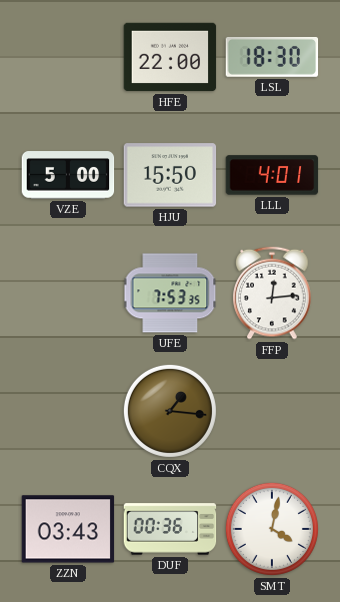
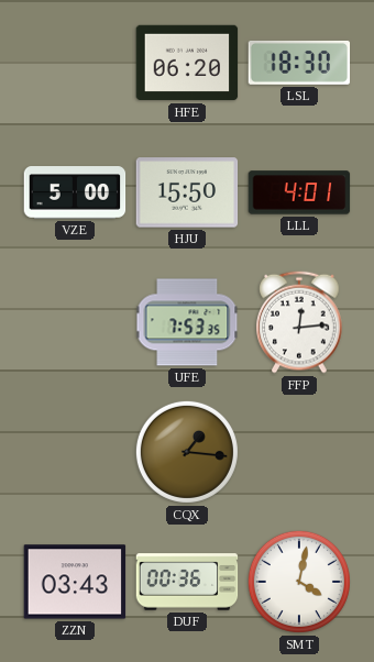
HFE: 22:00 -> 06:20 (187, 63)
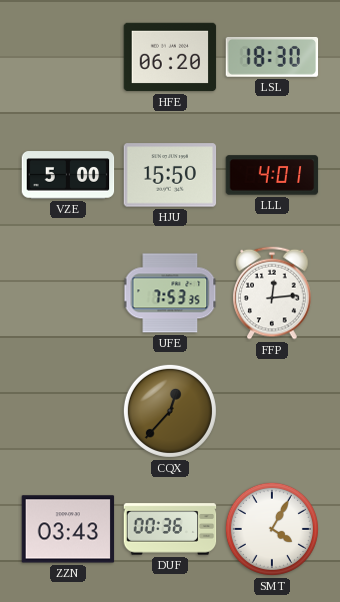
CQX: 1:16 -> 12:37 (170, 411)
SMT: 4:02 -> 4:05 (272, 529)
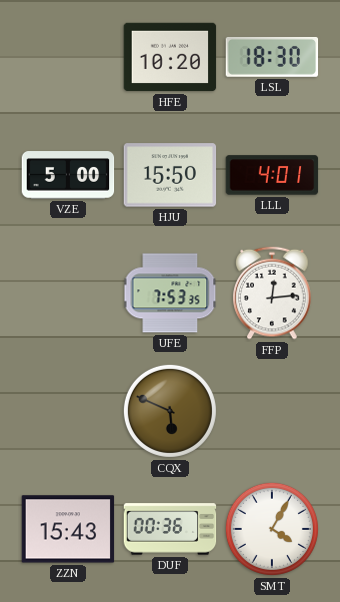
HFE: 06:20 -> 10:20 (170, 57)
CQX: 12:37 -> 5:49 (170, 411)
ZZN: 03:43 -> 15:43 (68, 529)
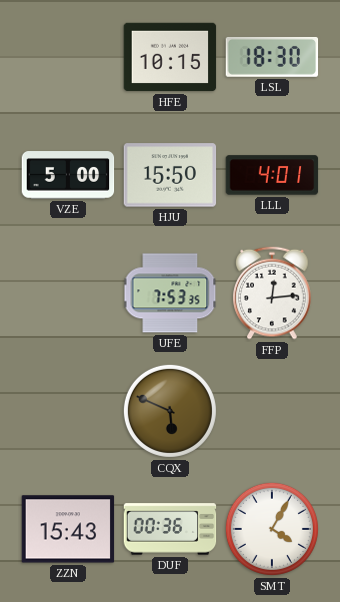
HFE: 10:20 -> 10:15 (170, 57)
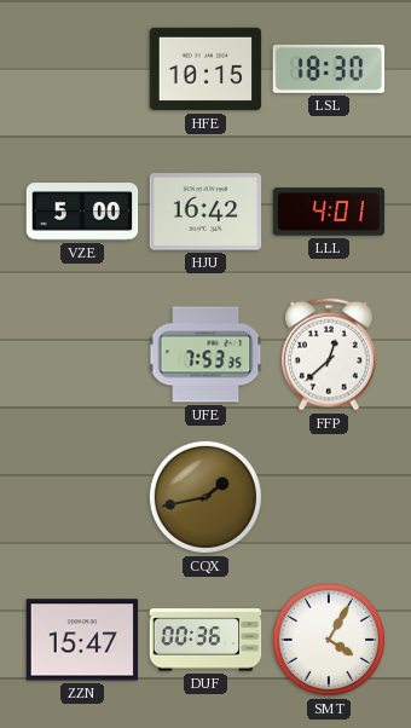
HJU: 15:50 -> 16:42 (205, 212)
FFP: 12:14 -> 12:38 (329, 354)
CQX: 5:49 -> 1:43 (205, 497)
ZZN: 15:43 -> 15:47 (82, 640)
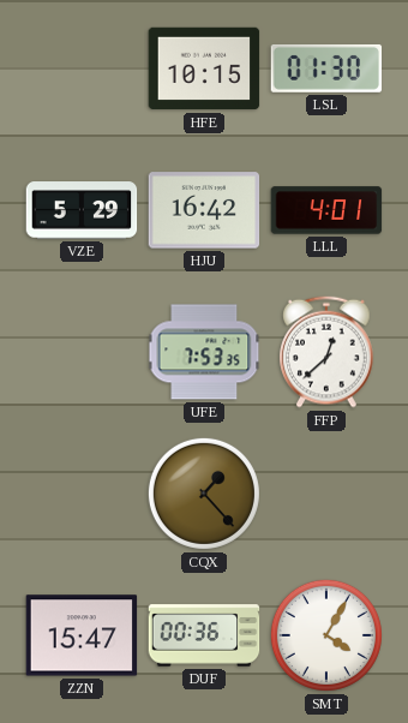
LSL: 18:30 -> 01:30 (326, 68)
VZE: 5:00 -> 5:29 (82, 210)
CQX: 1:43 -> 1:23 (204, 494)
